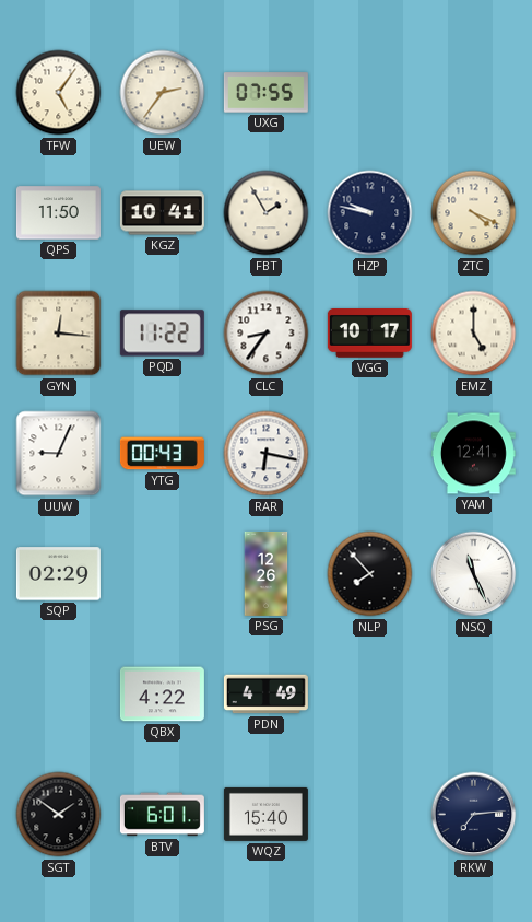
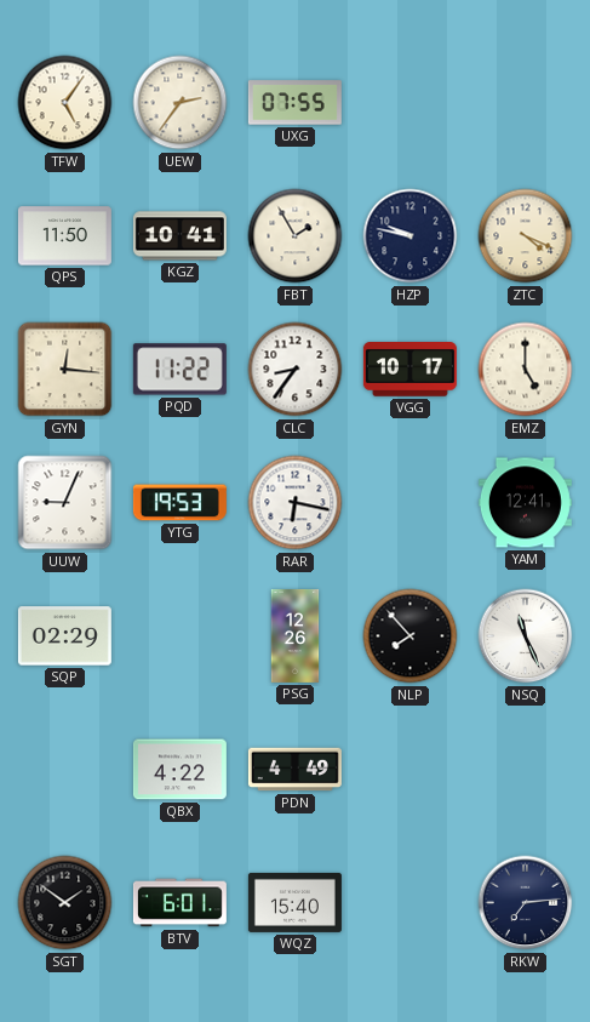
YTG: 00:43 -> 19:53 (179, 503)
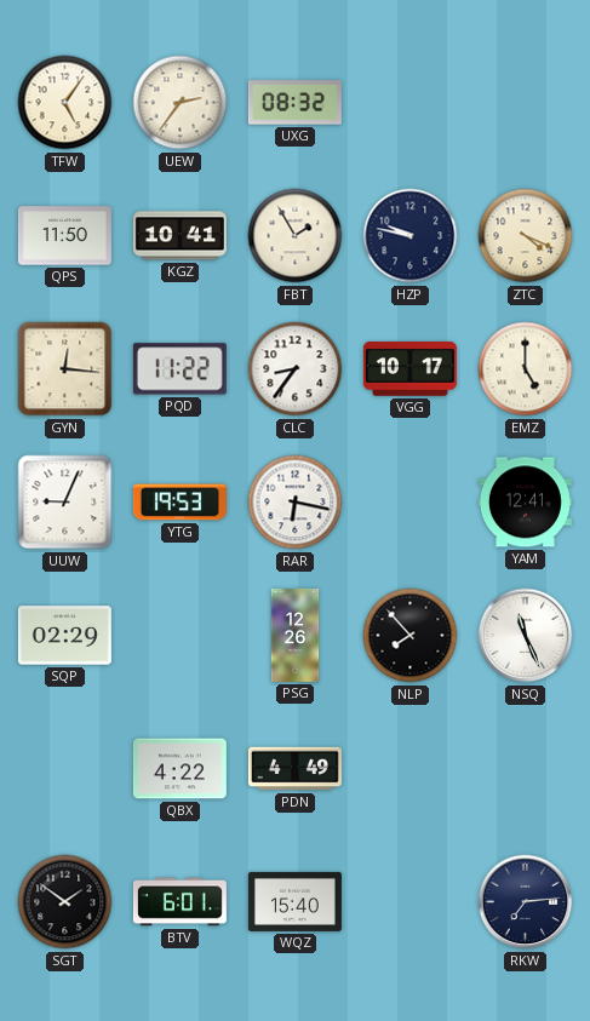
UXG: 07:55 -> 08:32 (294, 103)
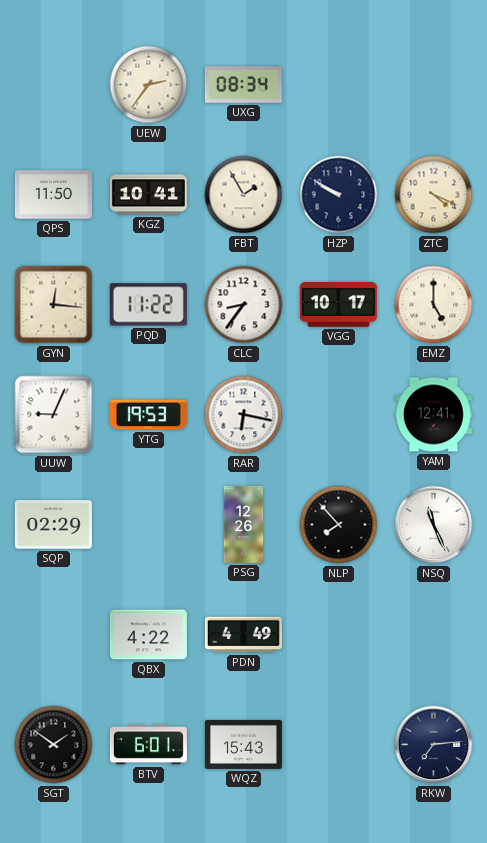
TFW: 5:06 -> none (65, 103)
UXG: 08:32 -> 08:34 (243, 85)
HZP: 9:47 -> 9:50 (339, 195)
WQZ: 15:40 -> 15:43 (243, 744)
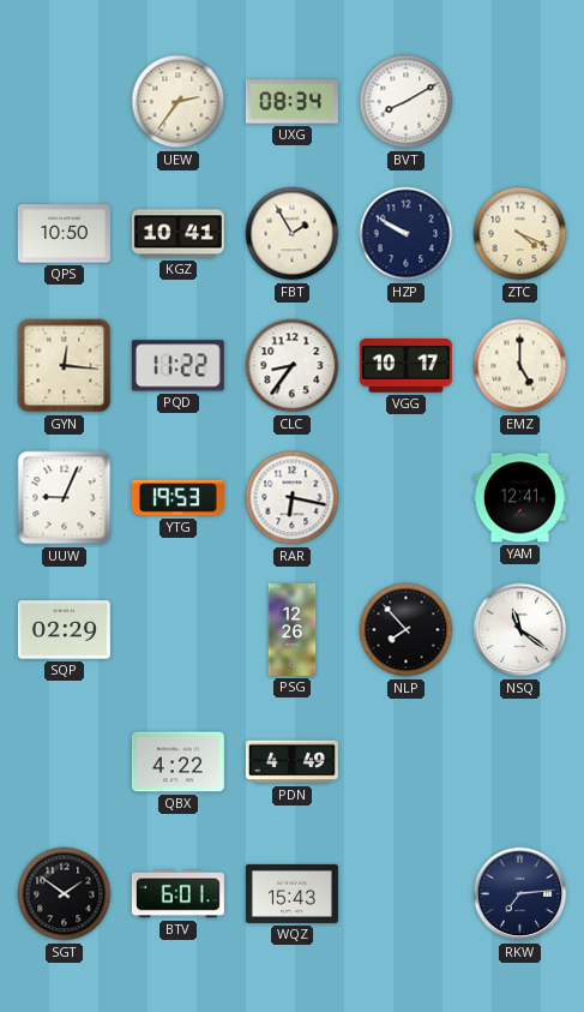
BVT: none -> 8:10 (407, 102)
QPS: 11:50 -> 10:50 (64, 234)
NSQ: 11:26 -> 11:21 (520, 630)
